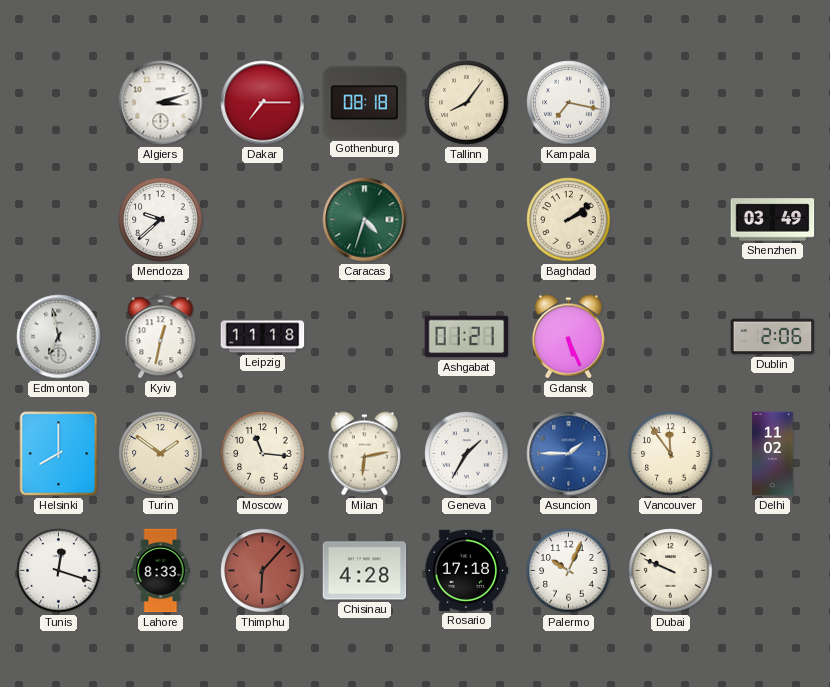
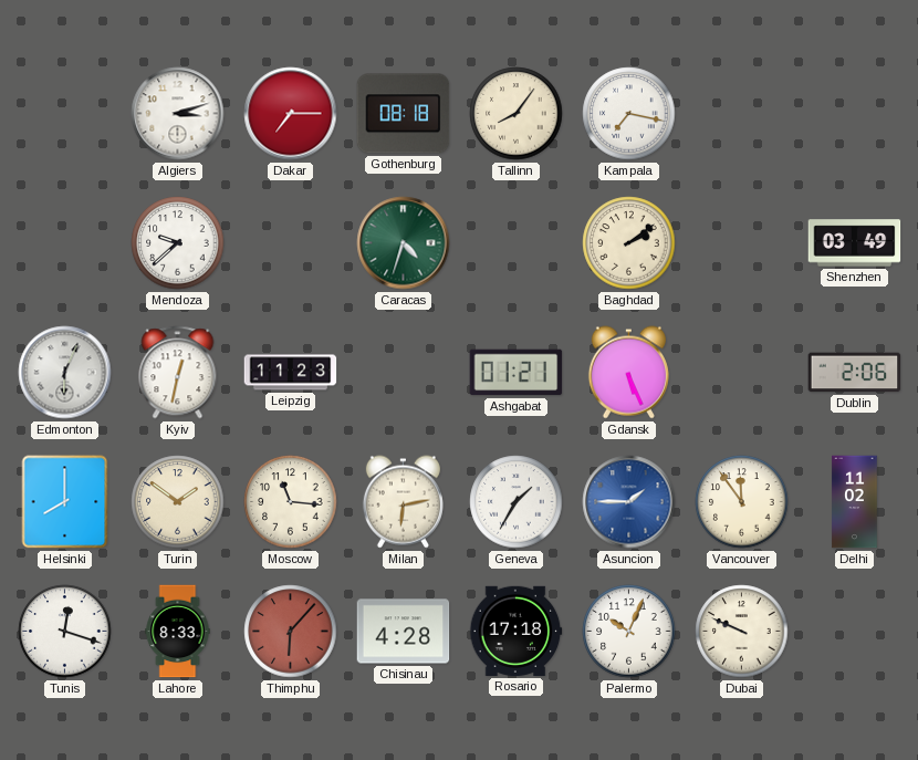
Edmonton: 6:58 -> 6:04 (65, 373)
Leipzig: 11:18 -> 11:23 (291, 373)
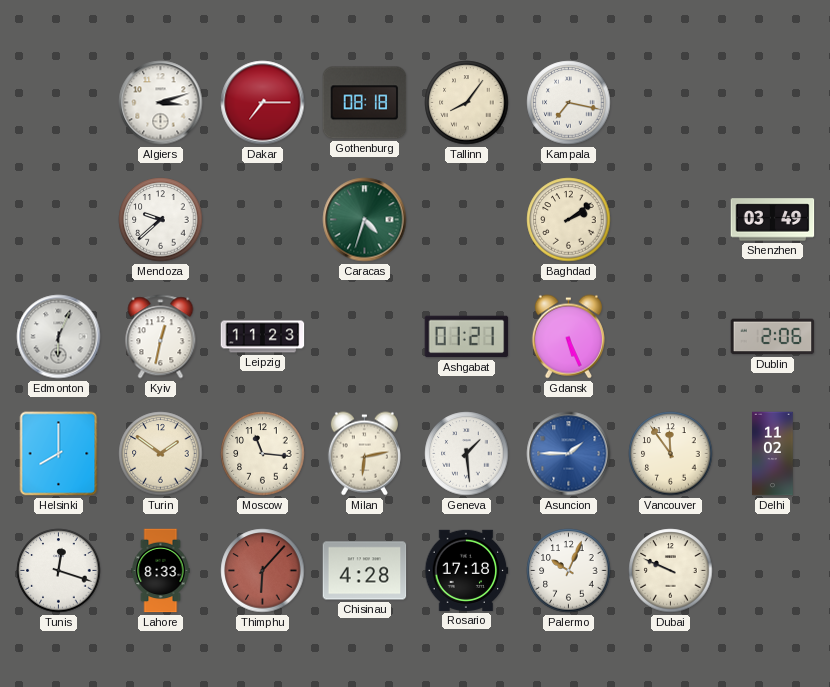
Geneva: 1:35 -> 1:29 (467, 454)
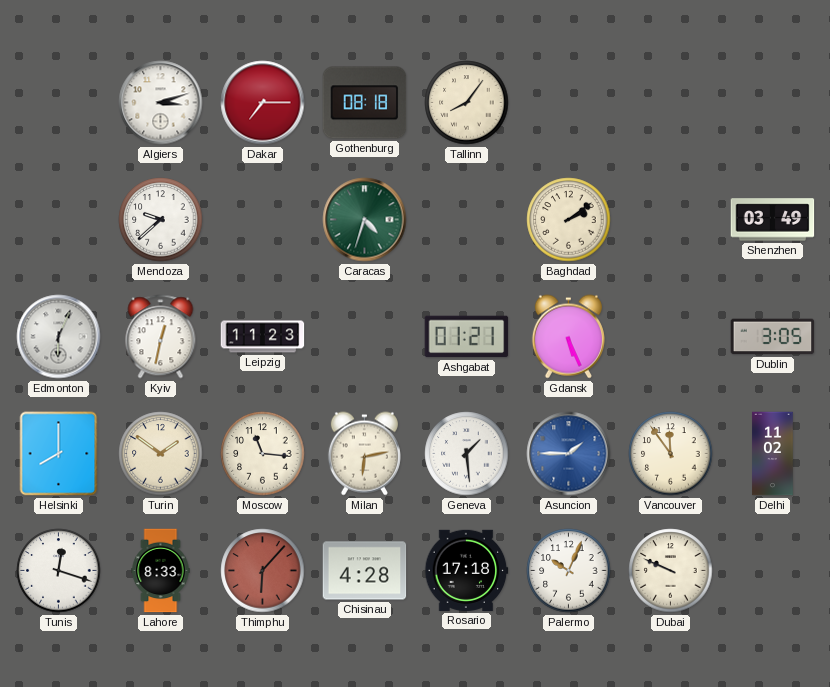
Kampala: 7:17 -> none (569, 103)
Dublin: 2:06 -> 3:05 (773, 337)
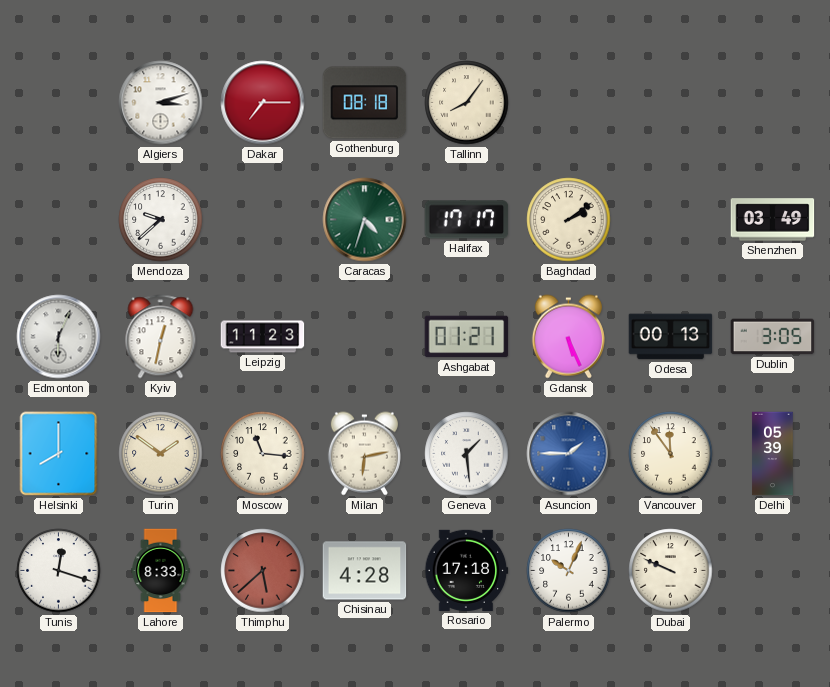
Halifax: none -> 17:17 (467, 220)
Odesa: none -> 00:13 (671, 337)
Delhi: 11:02 -> 05:39 (773, 454)
Thimphu: 6:07 -> 5:38 (263, 571)
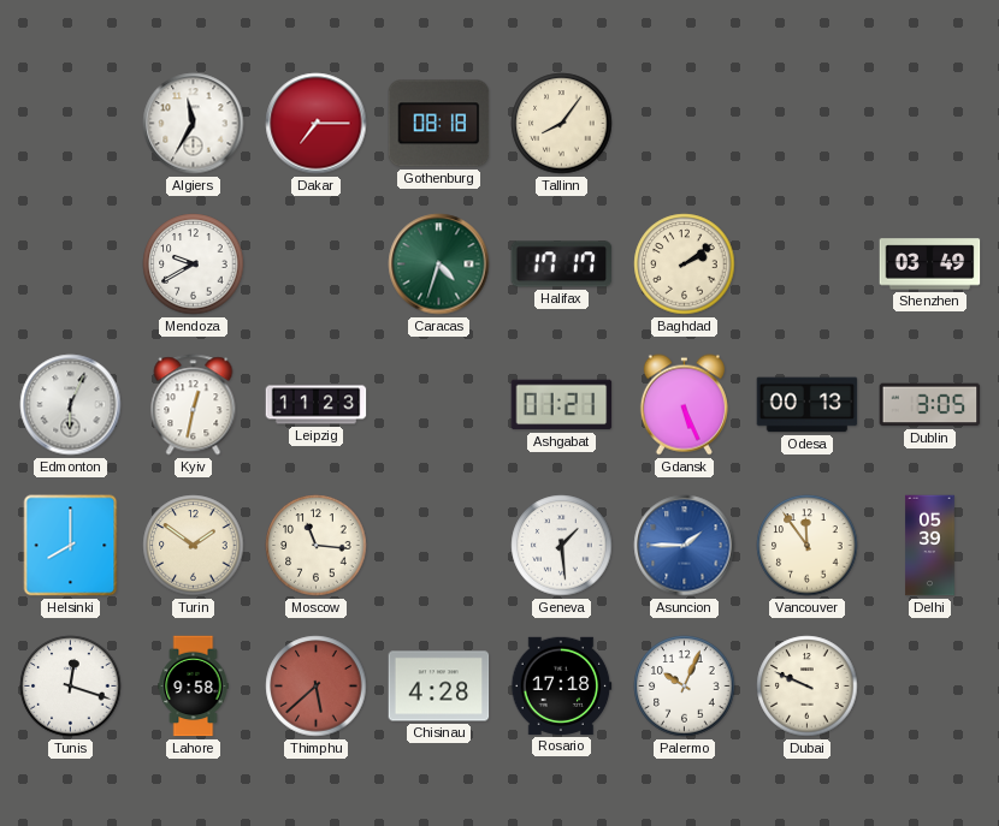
Algiers: 3:12 -> 11:35 (194, 124)
Mendoza: 9:38 -> 9:40 (194, 265)
Milan: 6:13 -> none (364, 454)
Lahore: 8:33 -> 9:58 (194, 687)
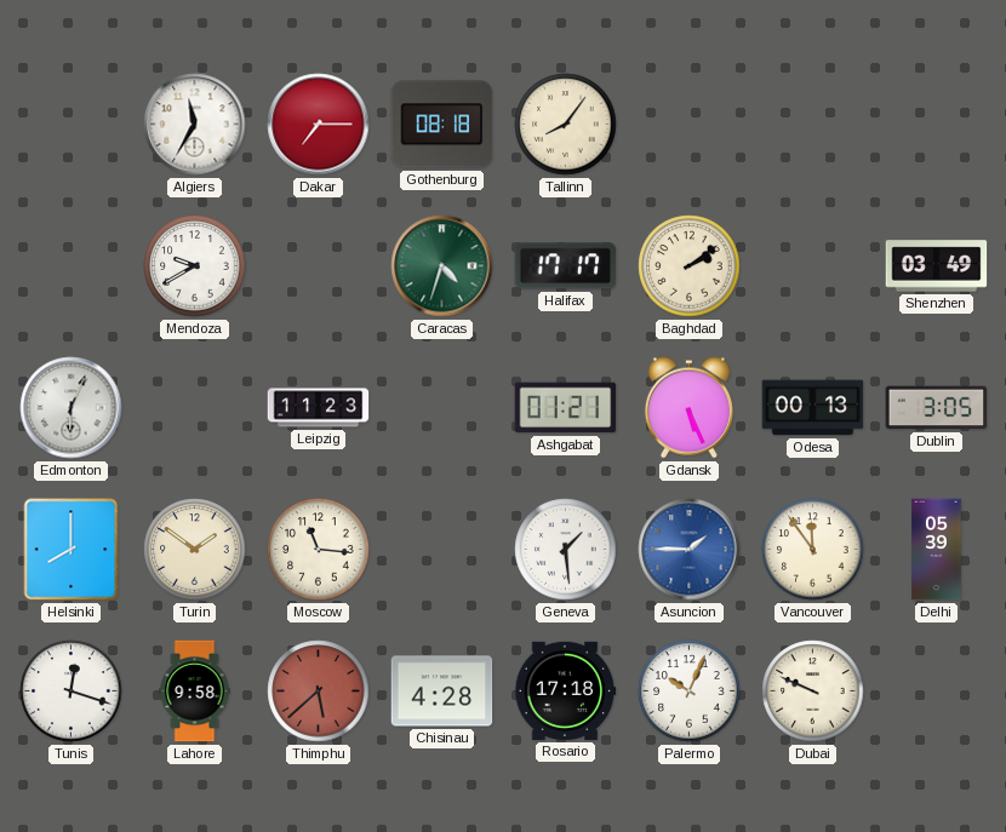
Kyiv: 12:32 -> none (194, 405)
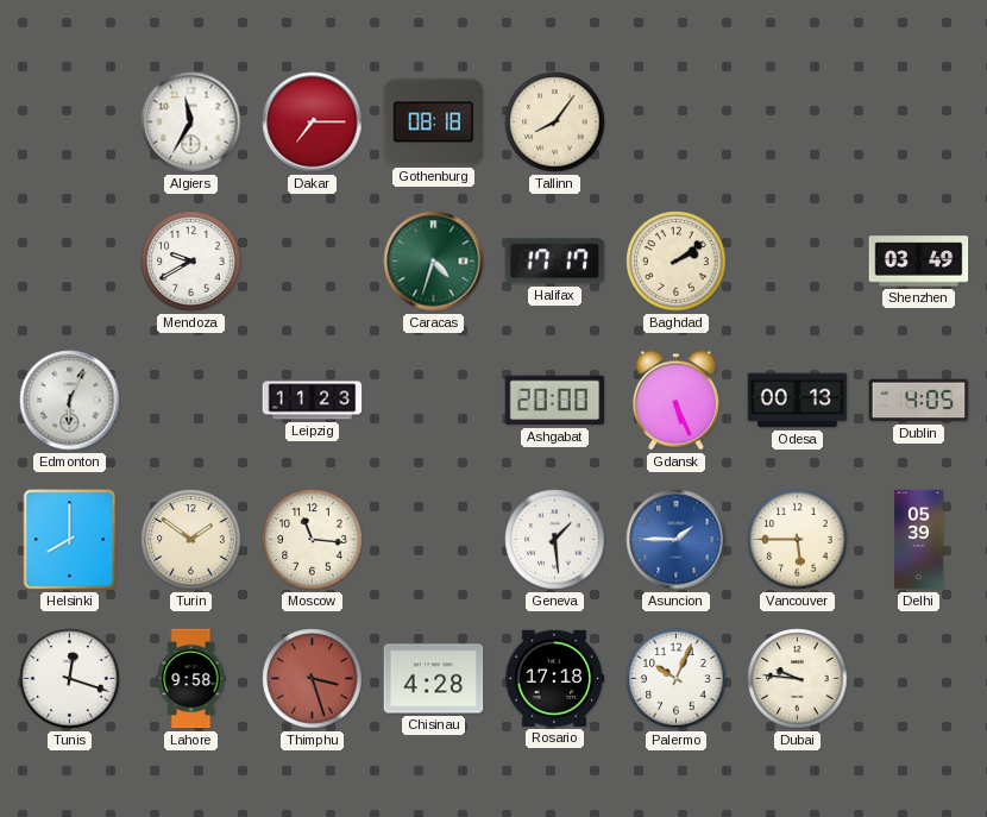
Ashgabat: 01:21 -> 20:00 (555, 401)
Dublin: 3:05 -> 4:05 (919, 401)
Vancouver: 11:54 -> 5:45 (798, 540)
Thimphu: 5:38 -> 3:27 (313, 679)
Dubai: 9:49 -> 9:46 (798, 679)
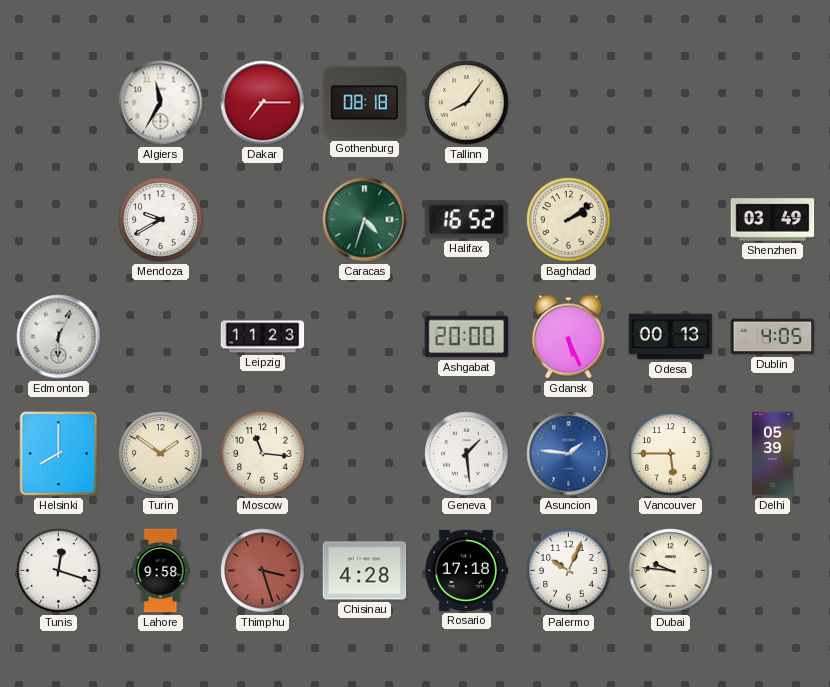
Halifax: 17:17 -> 16:52 (467, 220)
Asuncion: 1:45 -> 1:46 (569, 454)
